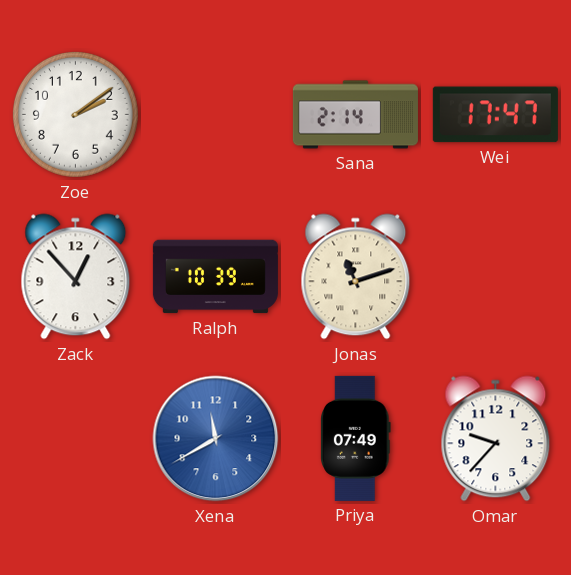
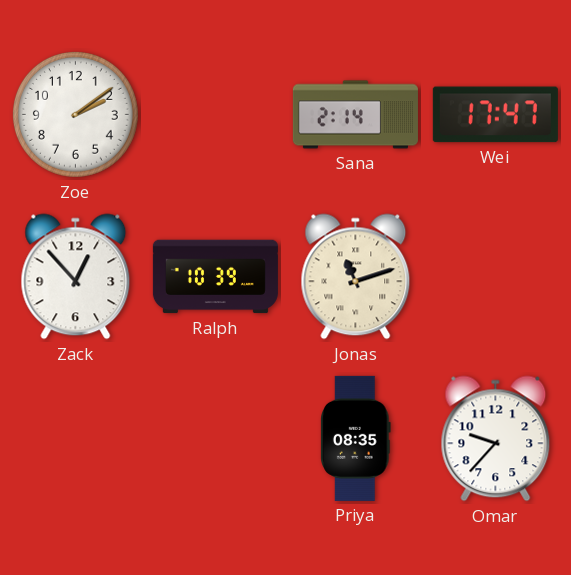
Xena: 11:40 -> none (216, 439)
Priya: 07:49 -> 08:35 (356, 438)
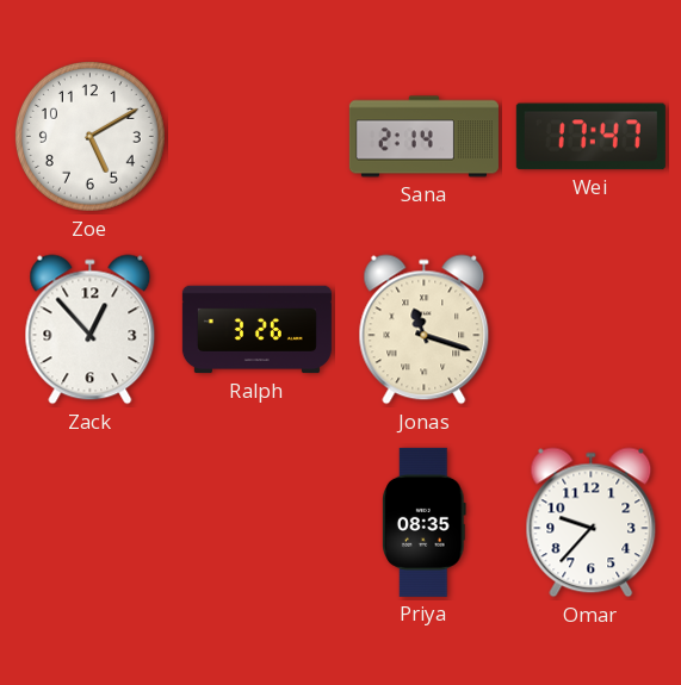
Zoe: 2:09 -> 5:10 (89, 136)
Ralph: 10:39 -> 3:26 (256, 330)
Jonas: 11:12 -> 11:18 (425, 330)
